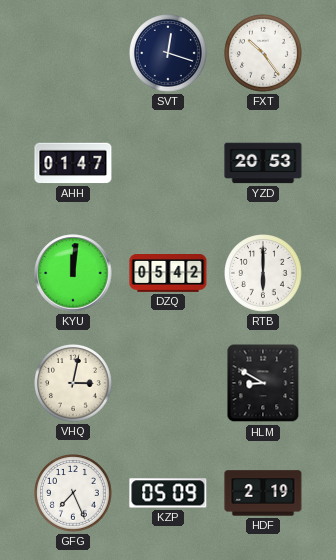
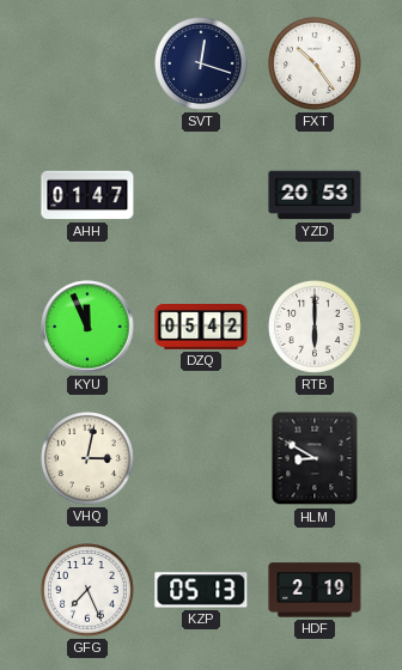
KYU: 12:01 -> 11:56 (87, 327)
KZP: 05:09 -> 05:13 (201, 590)
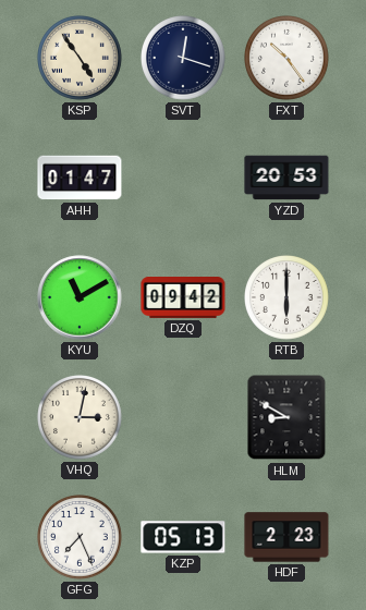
KSP: none -> 4:54 (81, 59)
KYU: 11:56 -> 11:10 (80, 297)
DZQ: 05:42 -> 09:42 (183, 298)
HDF: 2:19 -> 2:23 (286, 537)
